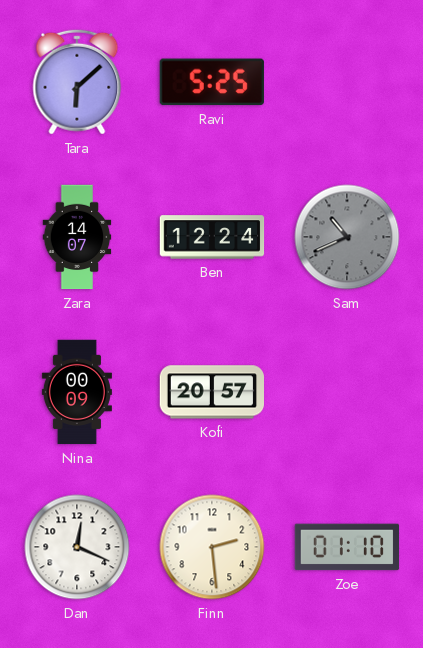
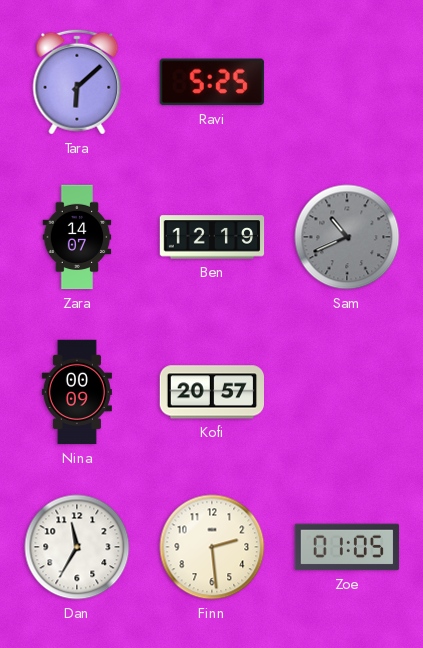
Ben: 12:24 -> 12:19 (212, 237)
Dan: 12:19 -> 11:35 (77, 547)
Zoe: 01:10 -> 01:05 (347, 547)
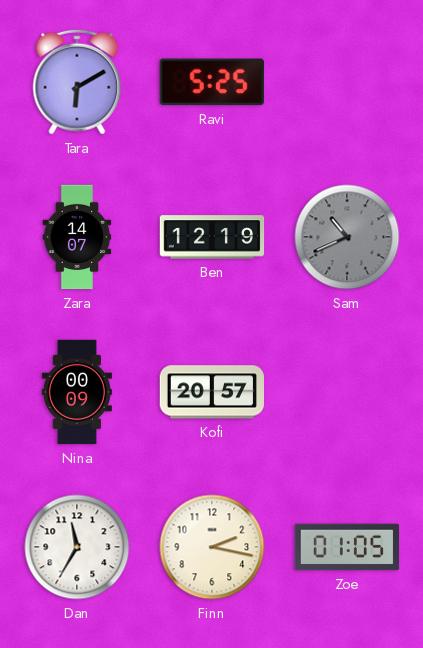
Tara: 6:08 -> 6:10 (77, 82)
Finn: 2:29 -> 2:17 (212, 547)
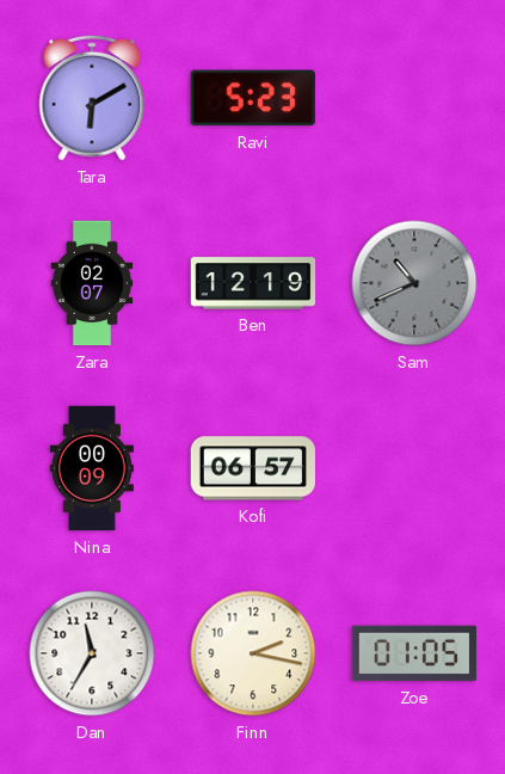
Ravi: 5:25 -> 5:23 (253, 98)
Zara: 14:07 -> 02:07 (92, 283)
Kofi: 20:57 -> 06:57 (252, 468)
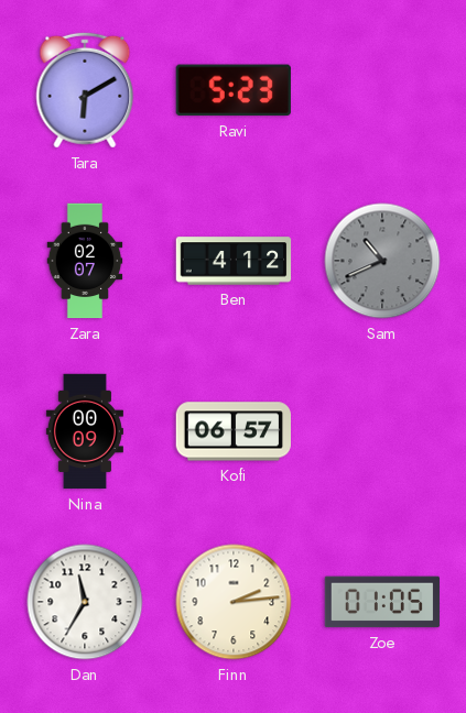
Ben: 12:19 -> 4:12 (234, 261)
Finn: 2:17 -> 2:14 (234, 602)
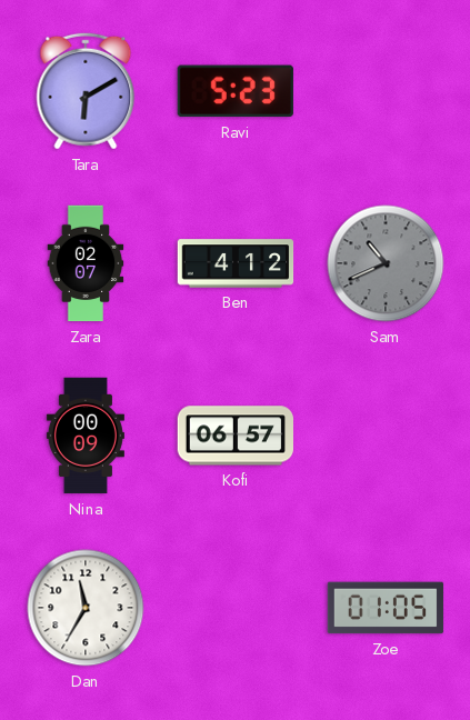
Finn: 2:14 -> none (234, 602)
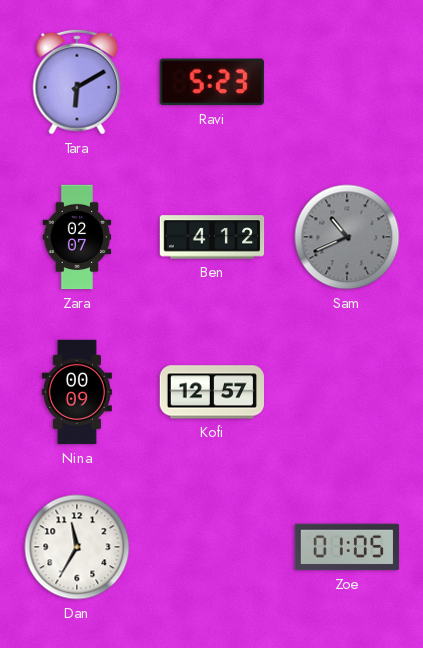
Kofi: 06:57 -> 12:57 (211, 392)
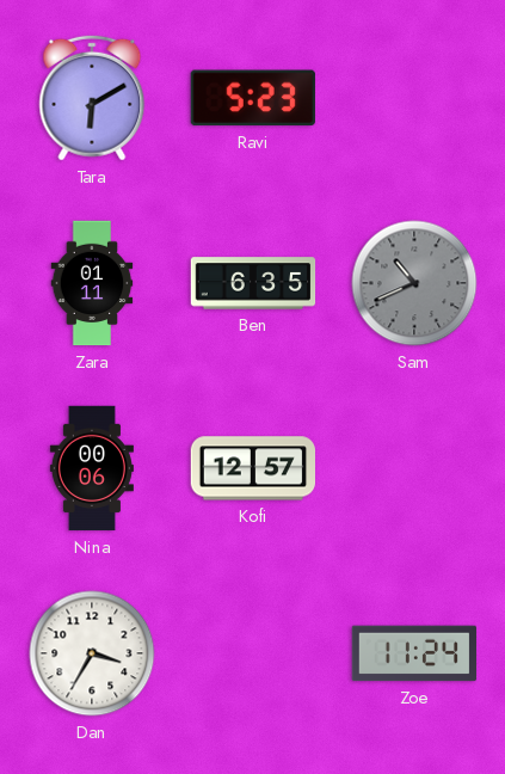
Zara: 02:07 -> 01:11 (92, 283)
Ben: 4:12 -> 6:35 (253, 283)
Nina: 00:09 -> 00:06 (92, 468)
Dan: 11:35 -> 3:35 (92, 653)
Zoe: 01:05 -> 11:24 (414, 653)
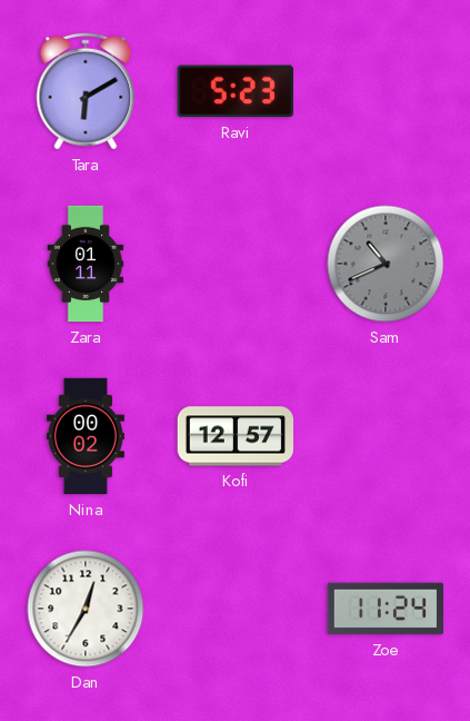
Ben: 6:35 -> none (253, 283)
Nina: 00:06 -> 00:02 (86, 436)
Dan: 3:35 -> 12:35 (86, 609)
